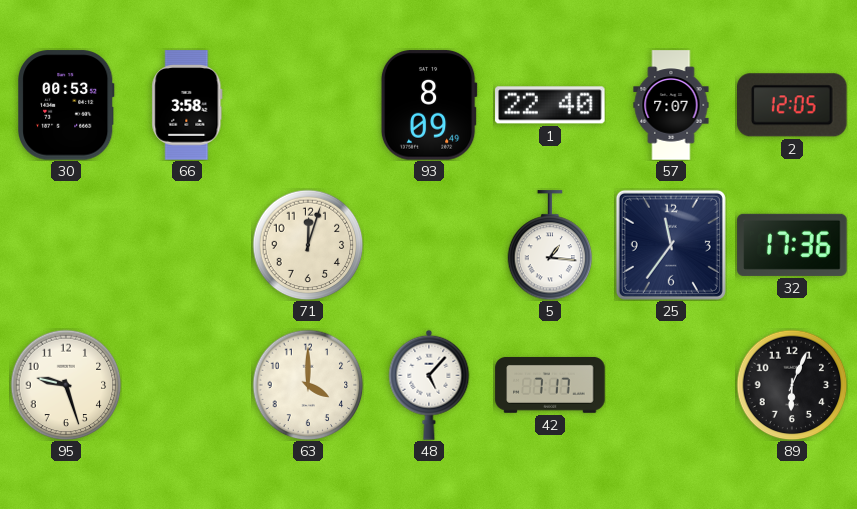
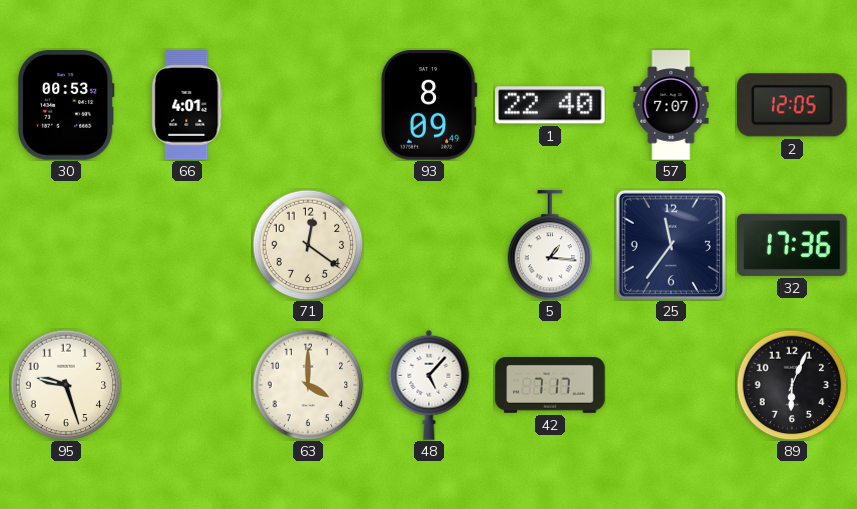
66: 3:58 -> 4:01 (187, 105)
71: 12:03 -> 12:21 (308, 245)
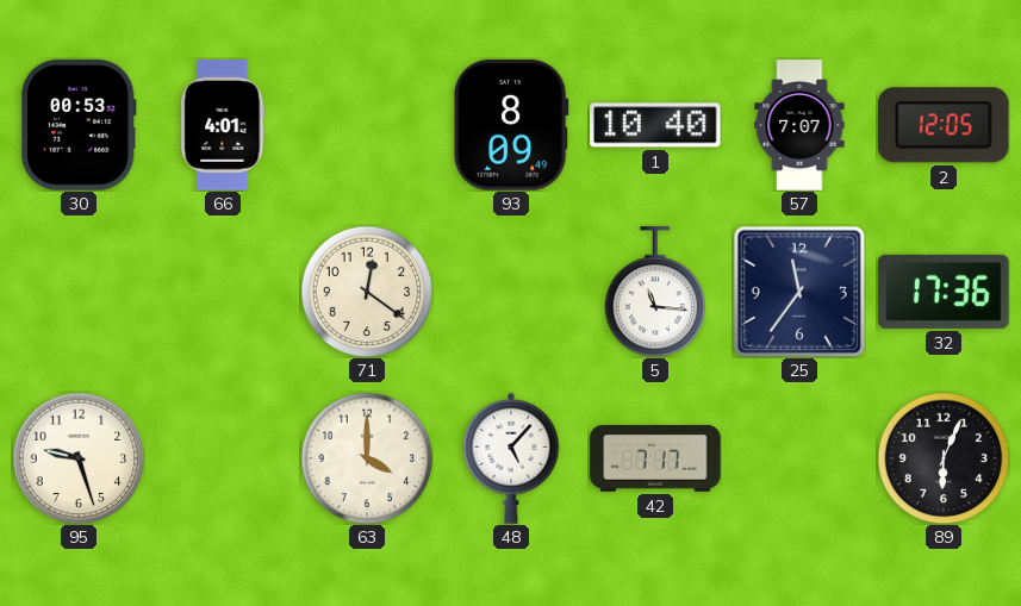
1: 22:40 -> 10:40 (655, 125)
5: 1:16 -> 11:16 (655, 292)
